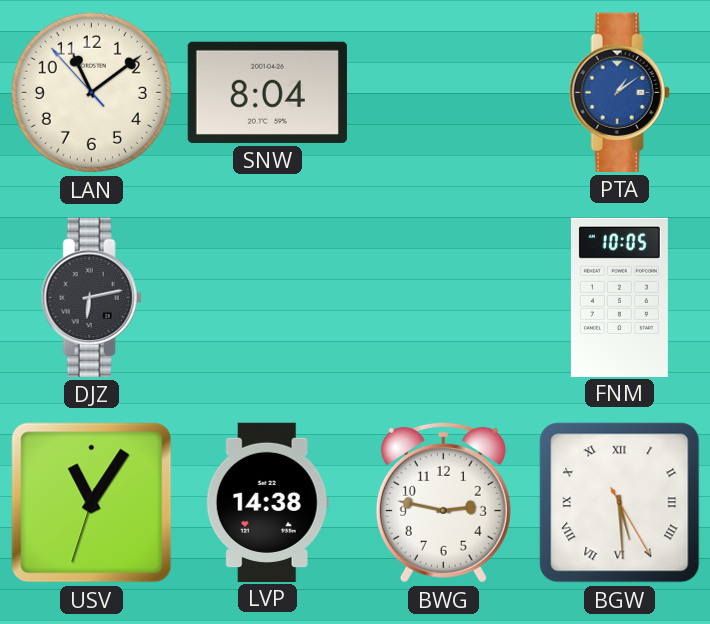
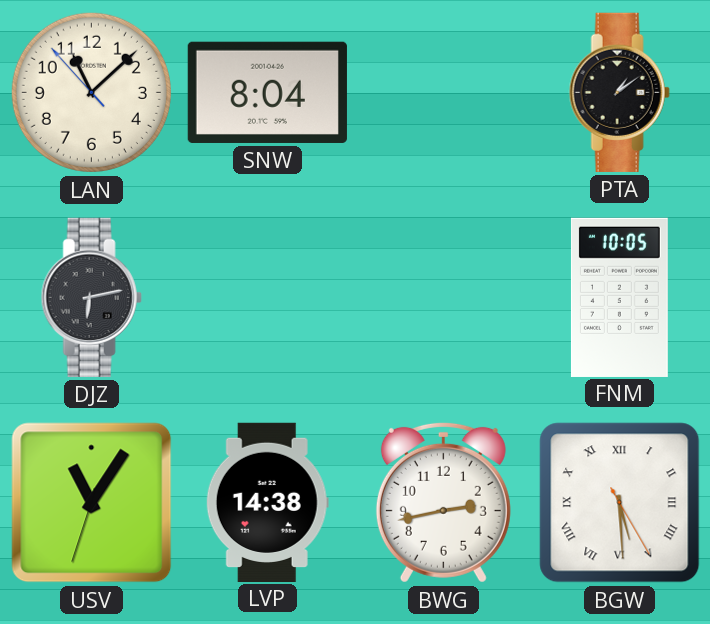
LAN: 11:08 -> 11:07 (91, 92)
PTA dial: blue -> black (619, 92)
BWG: 2:47 -> 2:43 (443, 502)
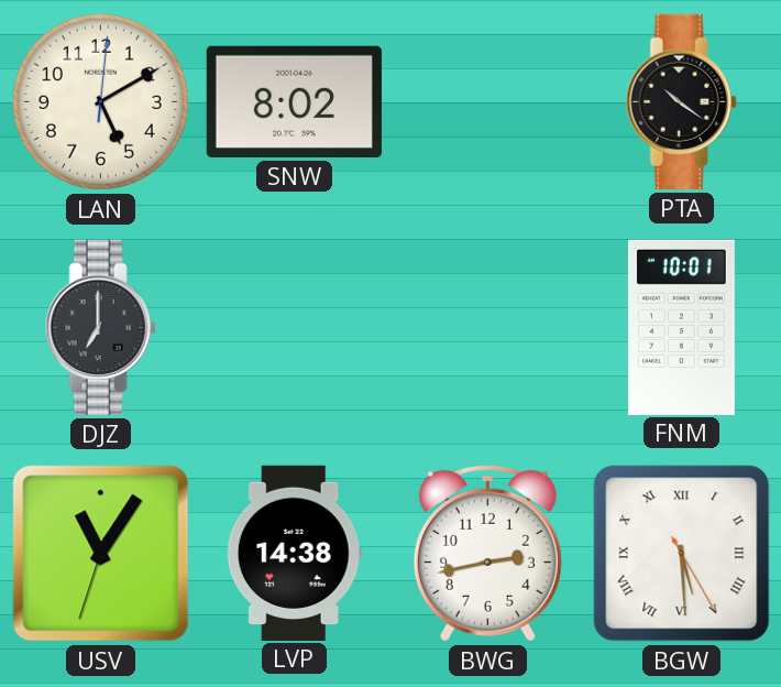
LAN: 11:07 -> 5:10 (100, 101)
SNW: 8:04 -> 8:02 (294, 101)
PTA: 1:09 -> 10:21 (681, 101)
DJZ: 6:13 -> 7:00 (100, 327)
FNM: 10:05 -> 10:01 (681, 327)
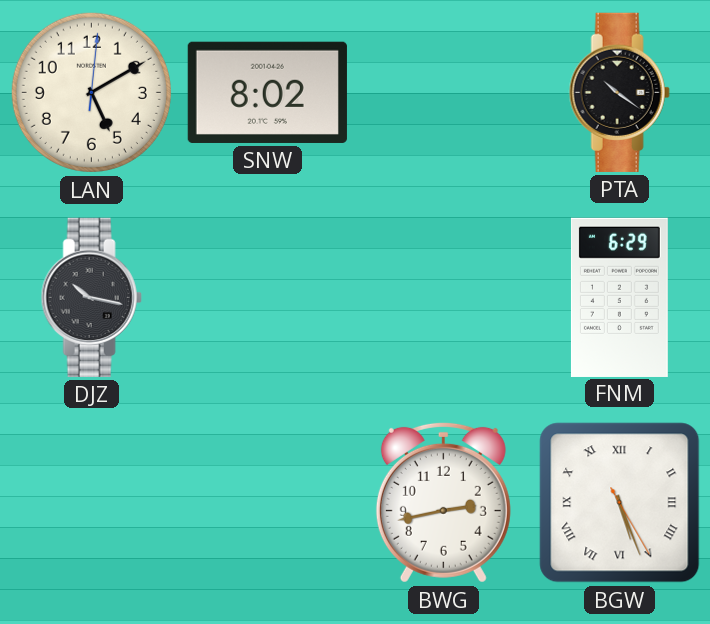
DJZ: 7:00 -> 10:17 (91, 297)
FNM: 10:01 -> 6:29 (619, 297)
USV: 11:05 -> none (101, 554)
LVP: 14:38 -> none (294, 553)
BGW: 5:29 -> 5:26 (620, 503)
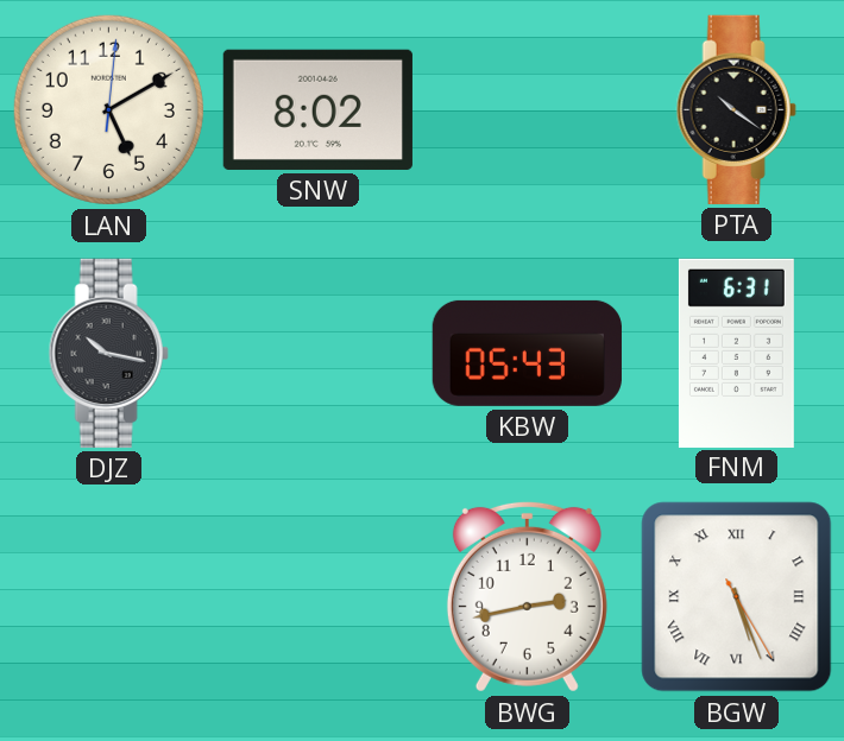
KBW: none -> 05:43 (527, 353)
FNM: 6:29 -> 6:31 (736, 353)
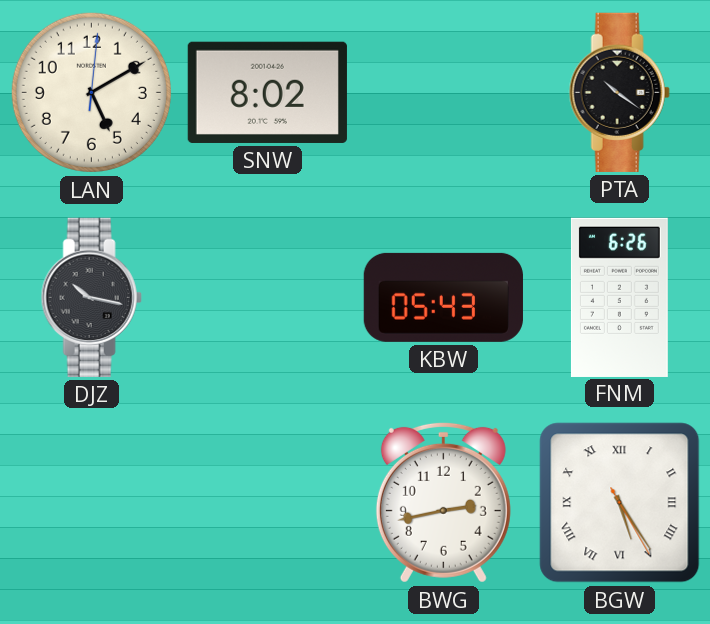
FNM: 6:31 -> 6:26 (619, 297)
BGW: 5:26 -> 5:24 (620, 503)
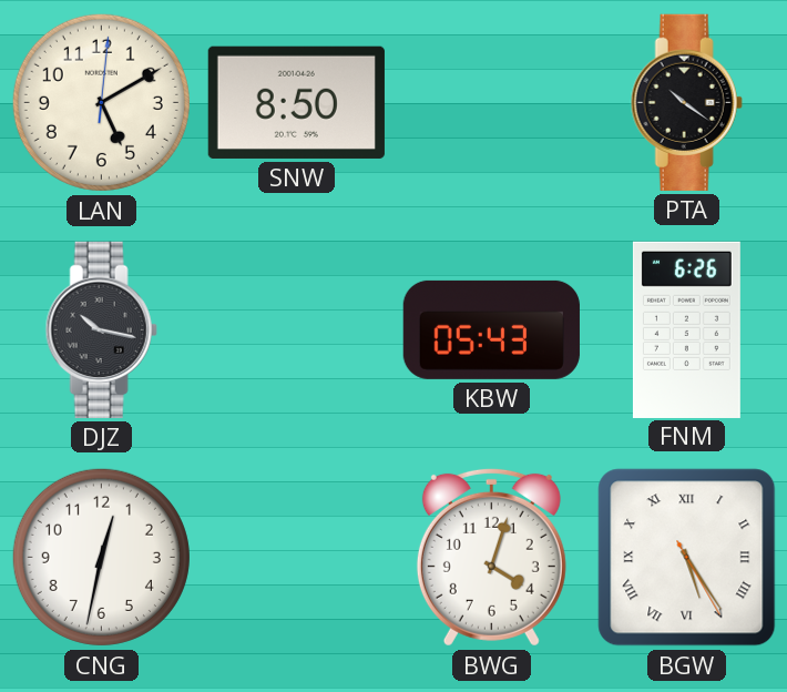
SNW: 8:02 -> 8:50 (296, 102)
CNG: none -> 12:32 (101, 557)
BWG: 2:43 -> 4:03 (491, 557)
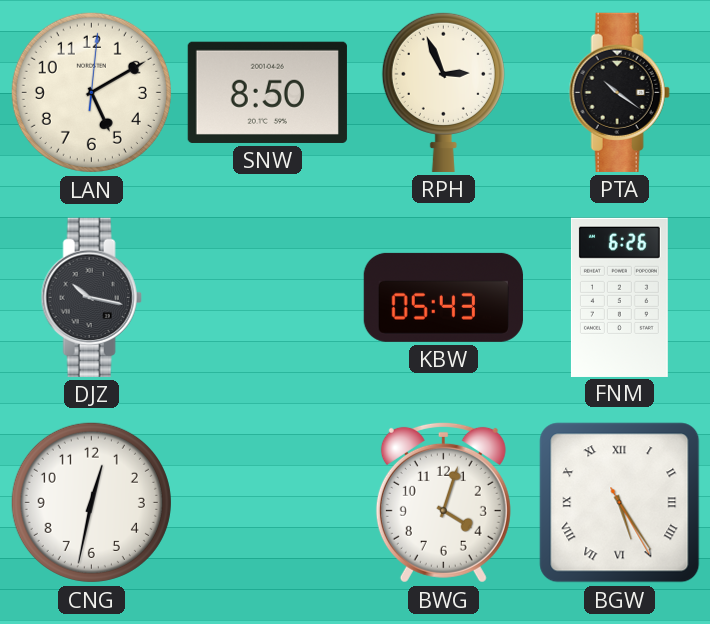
RPH: none -> 2:56 (443, 92)
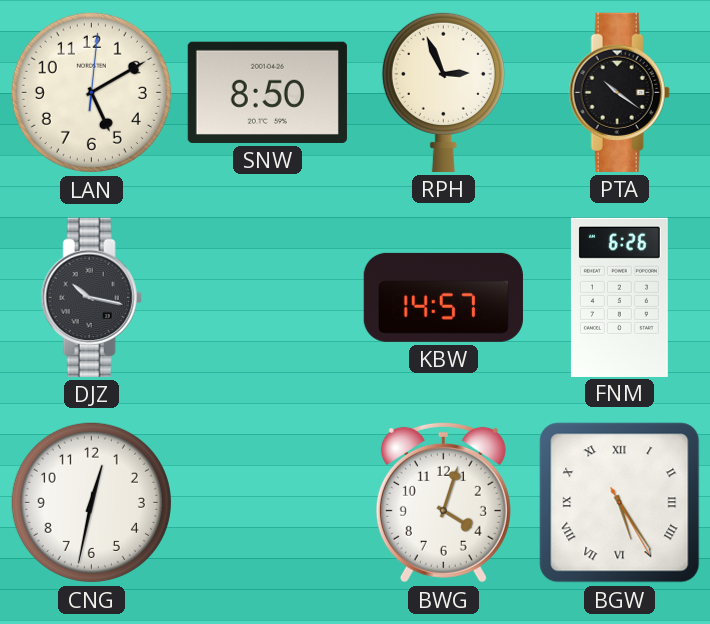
KBW: 05:43 -> 14:57 (443, 297)
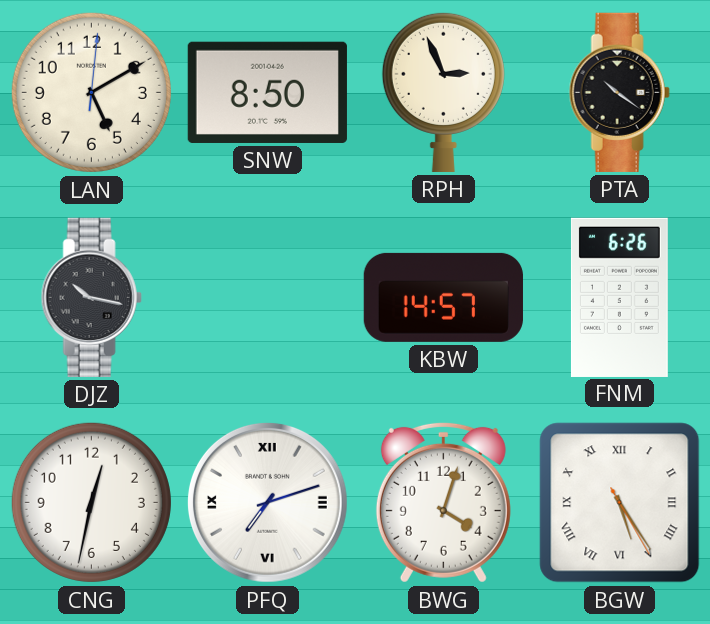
PFQ: none -> 7:12 (267, 502)
